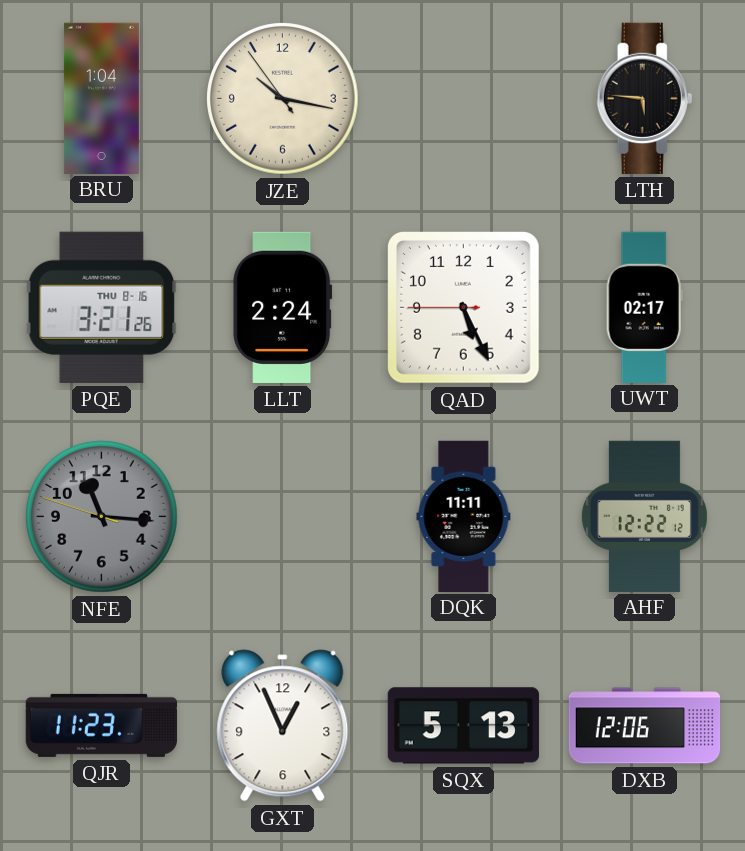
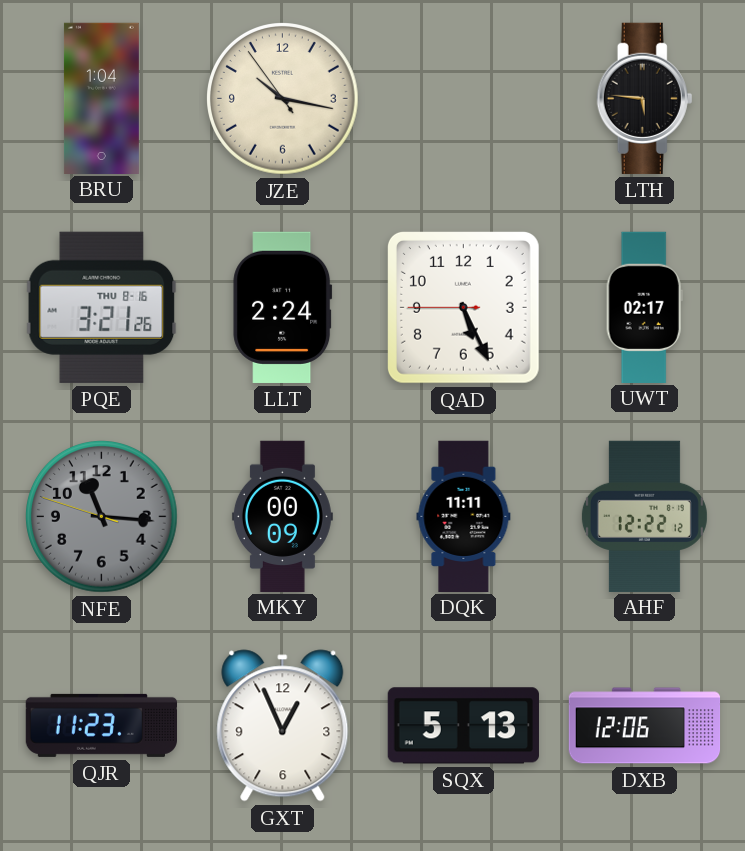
MKY: none -> 00:09 (282, 516)
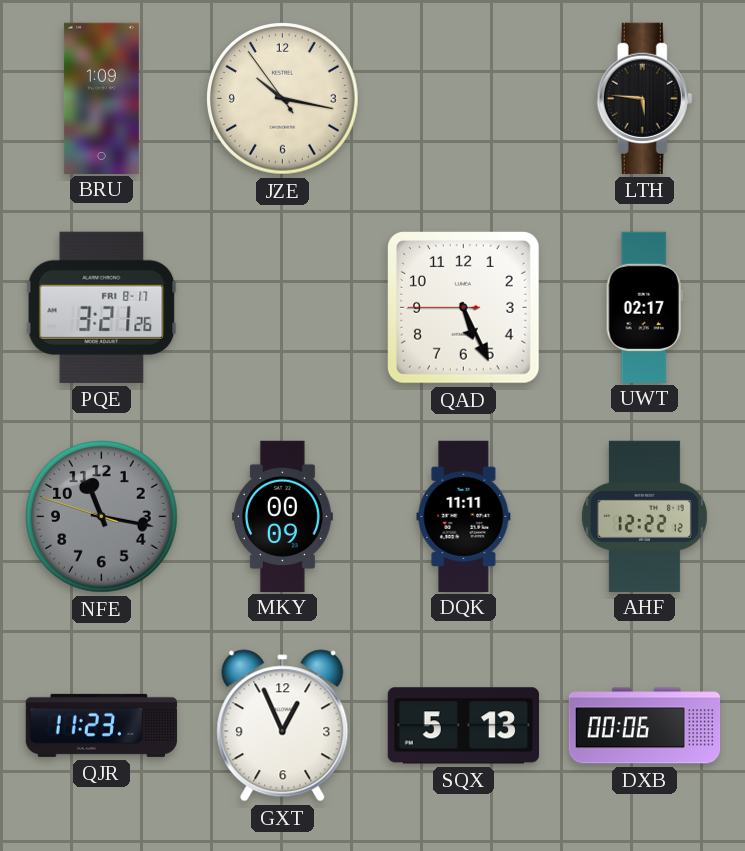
BRU: 1:04 -> 1:09 (101, 98)
PQE date: THU 8-16 -> FRI 8-17 (102, 307)
LLT: 2:24 -> none (283, 307)
NFE: 11:15 -> 11:16 (102, 517)
DXB: 12:06 -> 00:06 (645, 726)
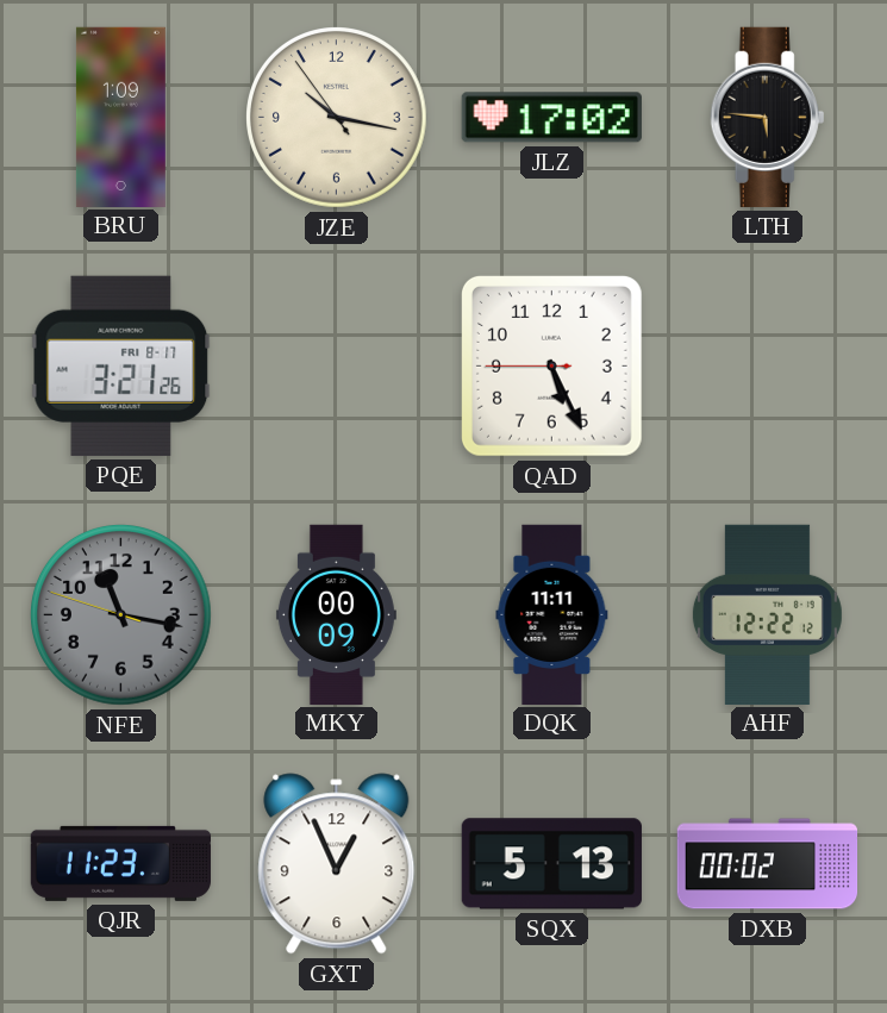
JLZ: none -> 17:02 (551, 118)
UWT: 02:17 -> none (644, 307)
DXB: 00:06 -> 00:02 (768, 864)
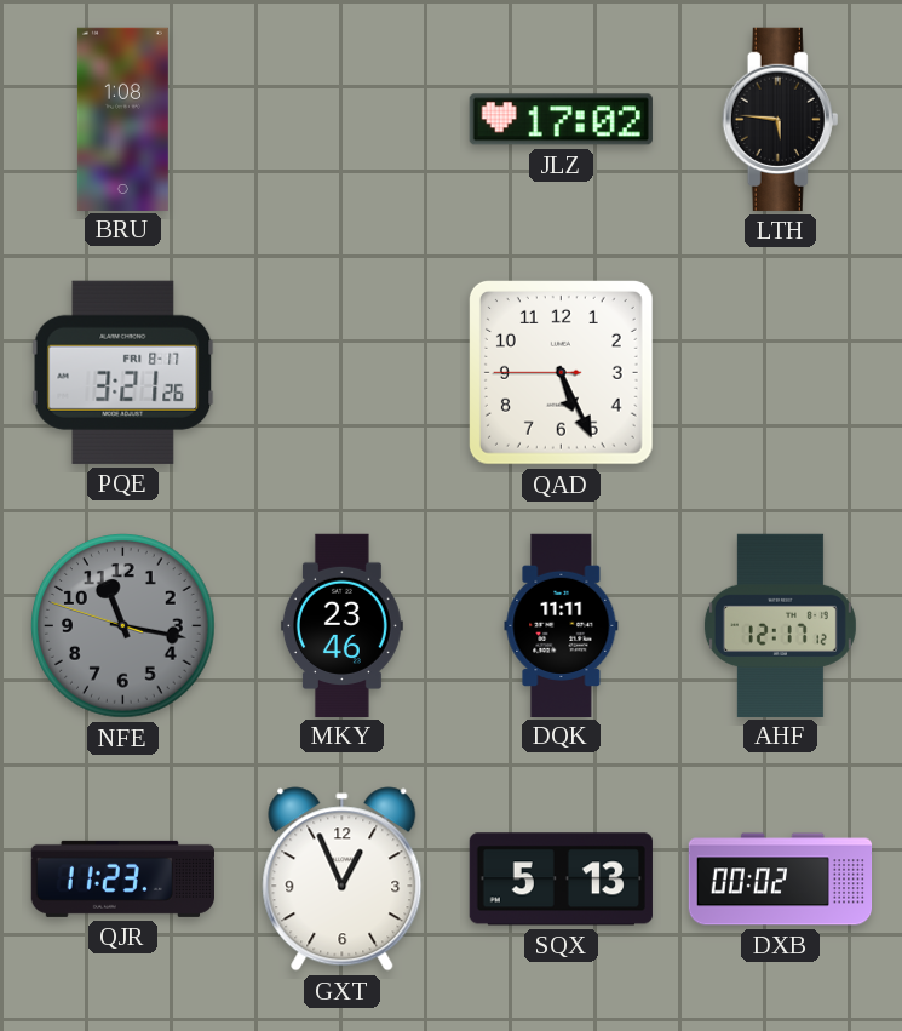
BRU: 1:09 -> 1:08 (122, 119)
JZE: 10:16 -> none (337, 118)
MKY: 00:09 -> 23:46 (341, 625)
AHF: 12:22 -> 12:17 (780, 625)
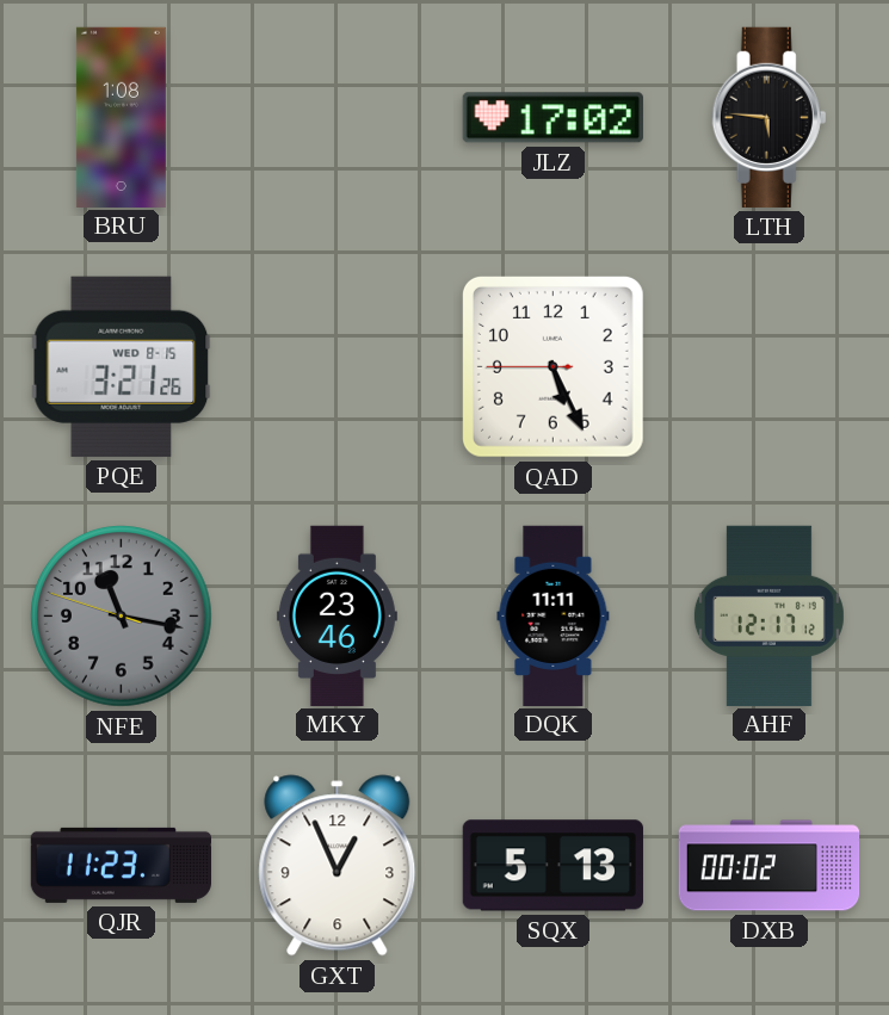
PQE date: FRI 8-17 -> WED 8-15 (122, 366)
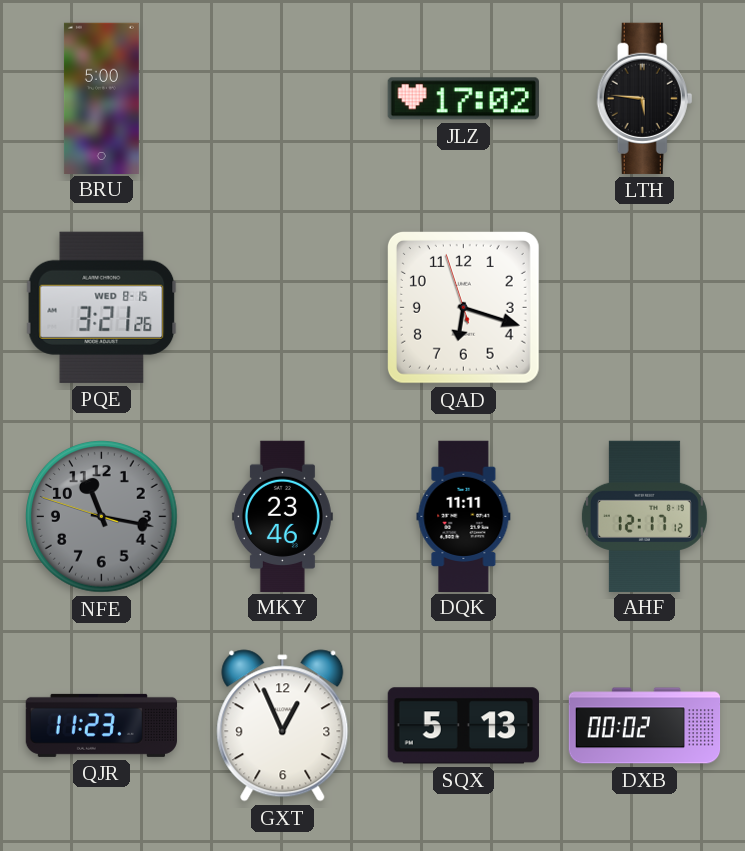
BRU: 1:08 -> 5:00 (101, 98)
QAD: 5:25 -> 6:17 (463, 307)
